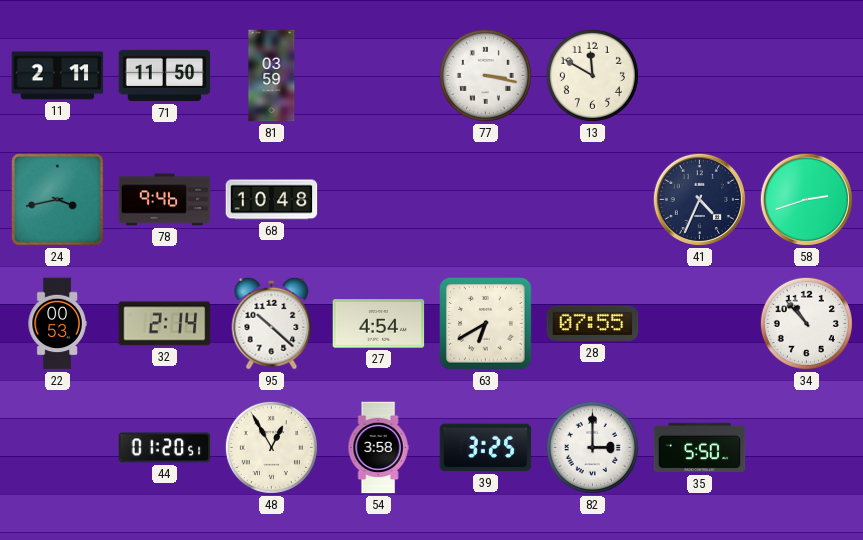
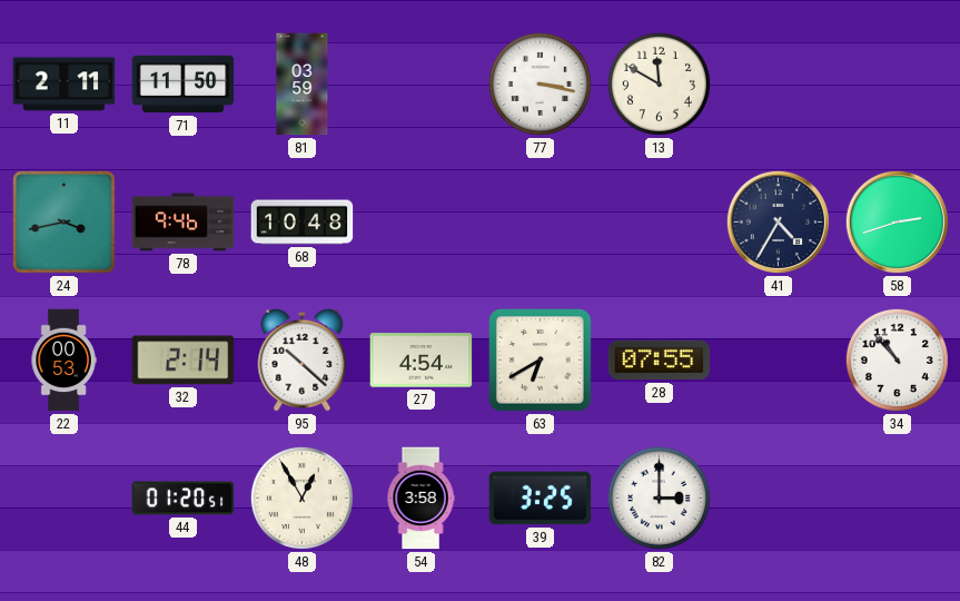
41: 4:34 -> 4:35 (778, 221)
35: 5:50 -> none (700, 448)
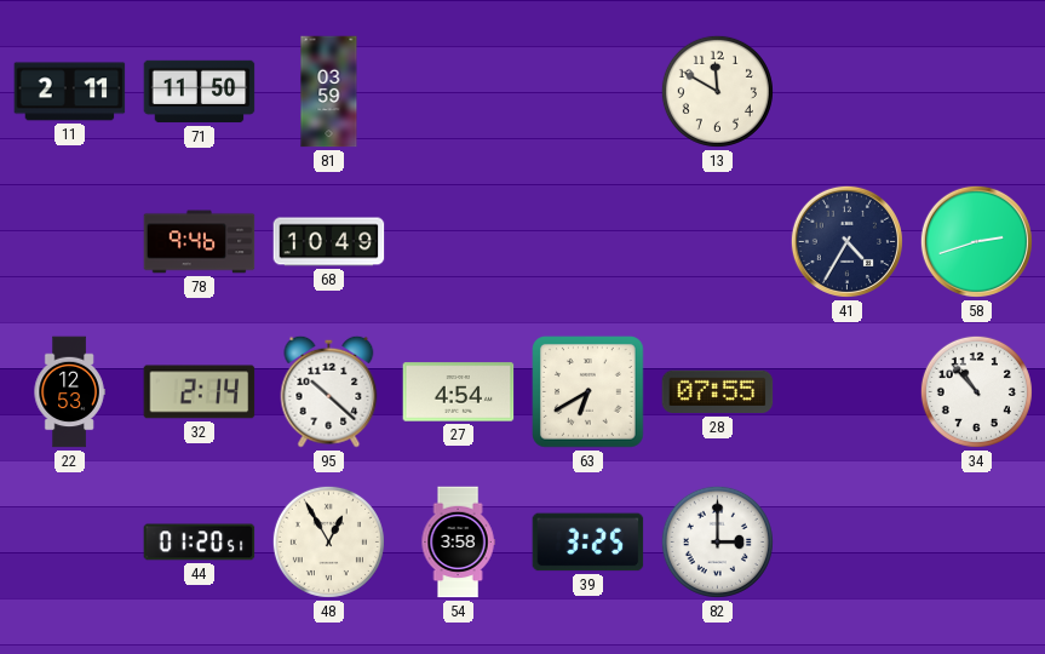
77: 3:17 -> none (540, 83)
24: 3:43 -> none (65, 223)
68: 10:48 -> 10:49 (329, 242)
22: 00:53 -> 12:53 (69, 392)
